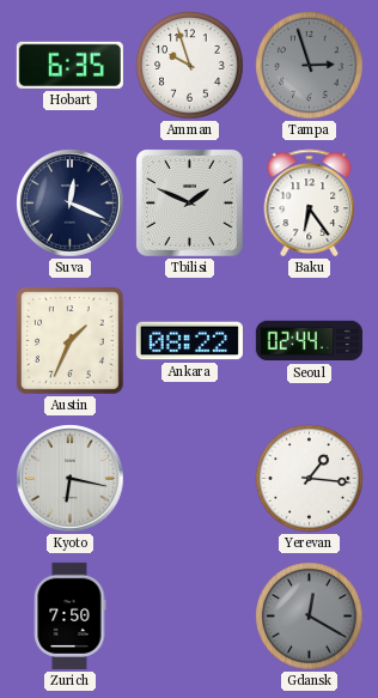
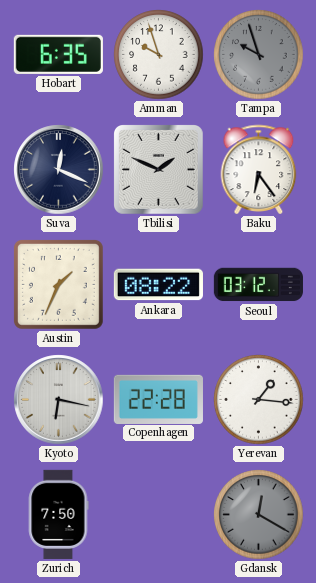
Tampa: 2:57 -> 9:57 (259, 55)
Seoul: 02:44 -> 03:12 (258, 285)
Copenhagen: none -> 22:28 (158, 399)
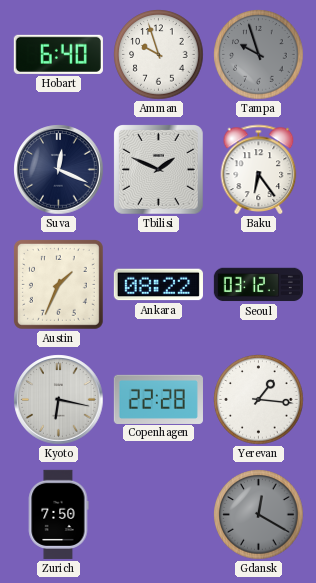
Hobart: 6:35 -> 6:40 (58, 54)
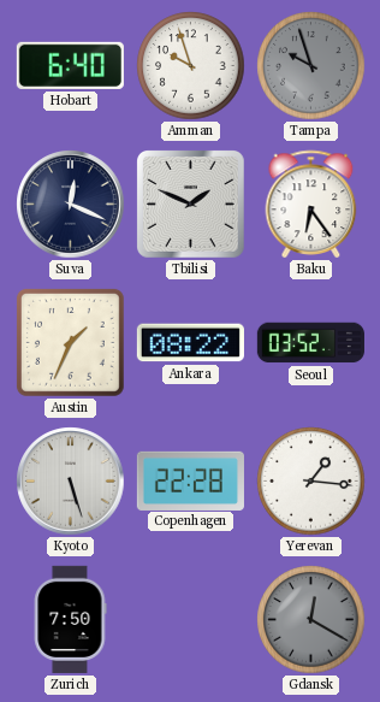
Seoul: 03:12 -> 03:52 (310, 343)
Kyoto: 6:17 -> 5:27 (71, 482)
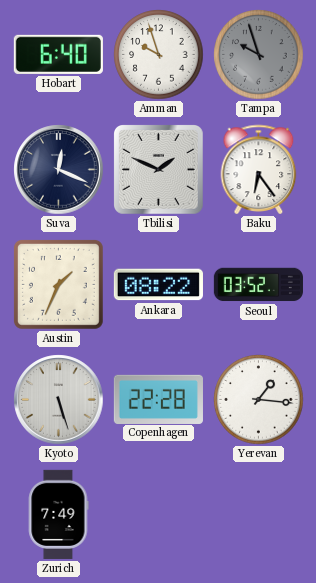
Zurich: 7:50 -> 7:49 (58, 514)
Gdansk: 12:20 -> none (311, 620)
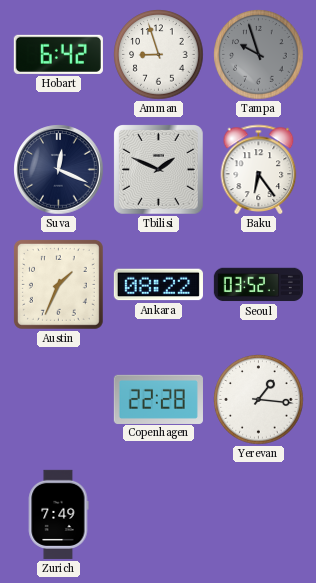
Hobart: 6:40 -> 6:42 (58, 54)
Amman: 9:57 -> 8:57 (159, 55)
Kyoto: 5:27 -> none (59, 400)
